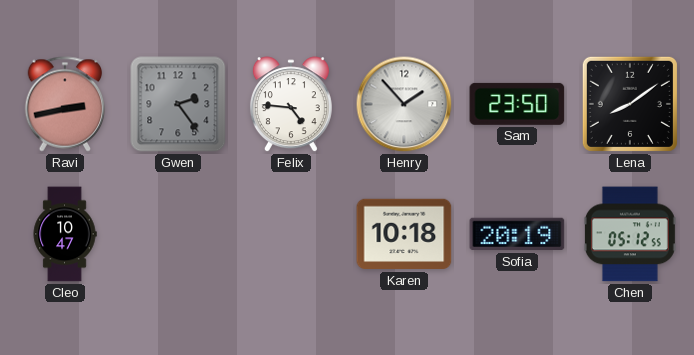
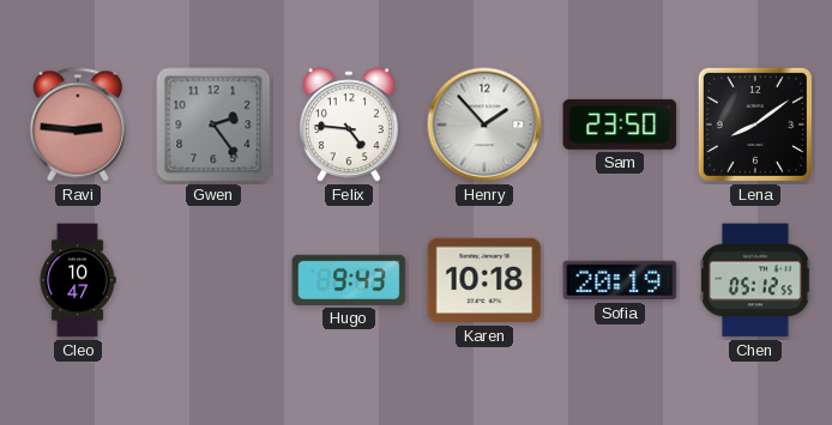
Ravi: 2:43 -> 2:46 (78, 125)
Hugo: none -> 9:43 (349, 280)
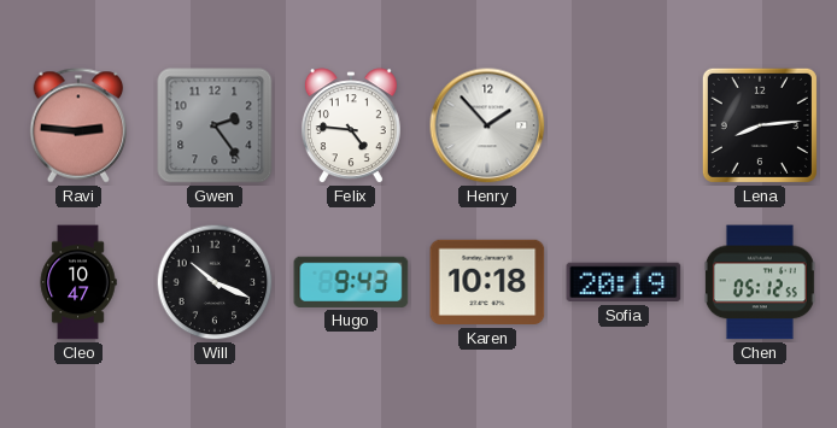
Sam: 23:50 -> none (620, 125)
Lena: 8:09 -> 8:14 (760, 125)
Will: none -> 10:19 (215, 282)
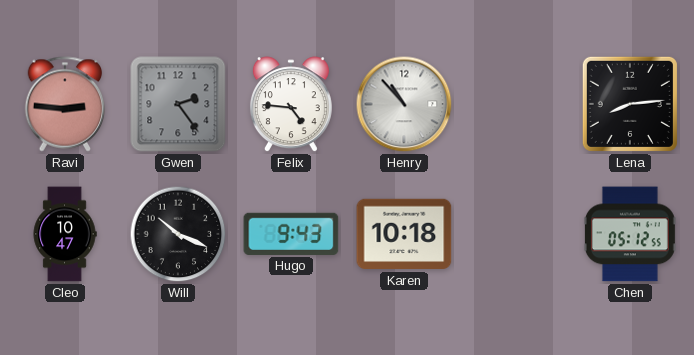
Henry: 1:53 -> 10:53 (404, 104)
Sofia: 20:19 -> none (624, 282)
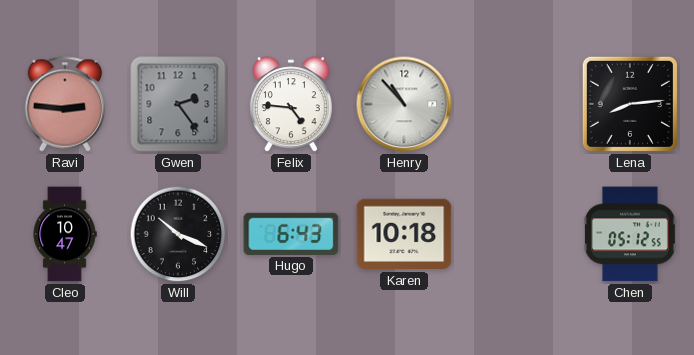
Hugo: 9:43 -> 6:43 (291, 234)
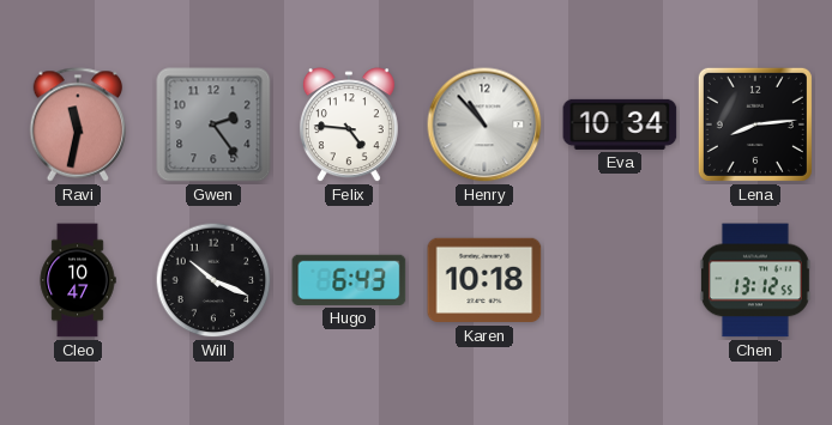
Ravi: 2:46 -> 11:32 (78, 125)
Eva: none -> 10:34 (620, 125)
Chen: 05:12 -> 13:12 (755, 280)
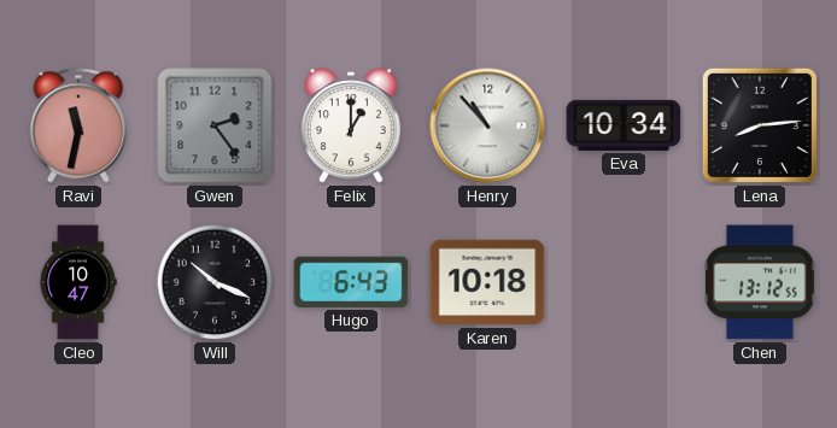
Felix: 4:46 -> 1:00 (351, 127)
